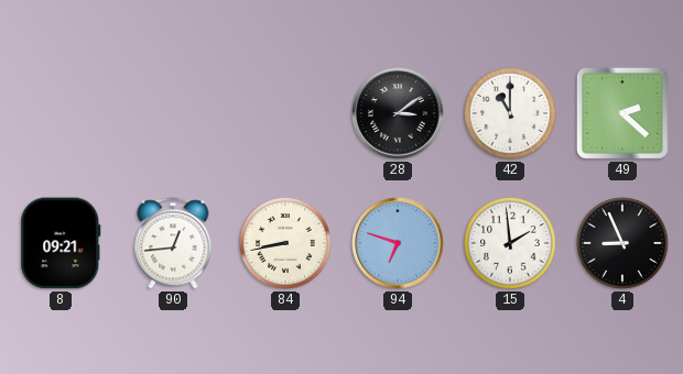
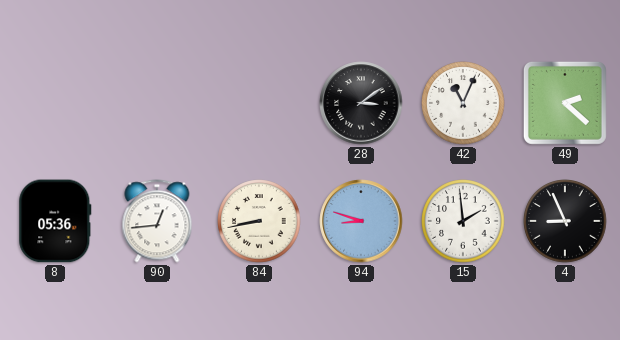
42: 11:00 -> 11:04 (463, 103)
8: 09:21 -> 05:36 (55, 221)
94: 6:48 -> 8:48 (361, 221)
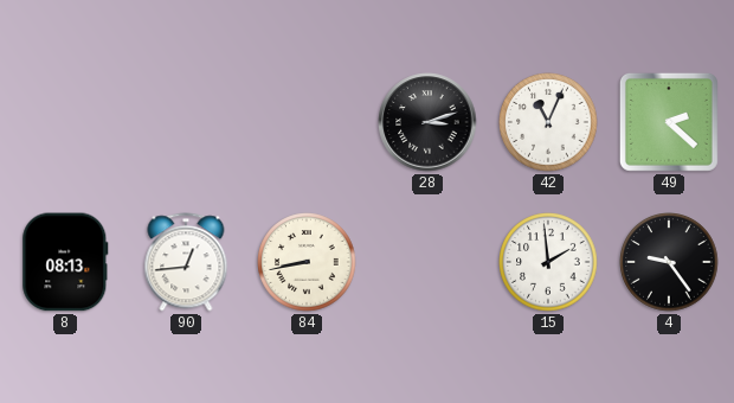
28: 3:09 -> 3:12 (427, 122)
8: 05:36 -> 08:13 (65, 262)
94: 8:48 -> none (361, 221)
4: 8:56 -> 9:24 (669, 262)
